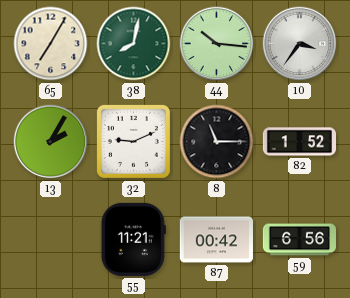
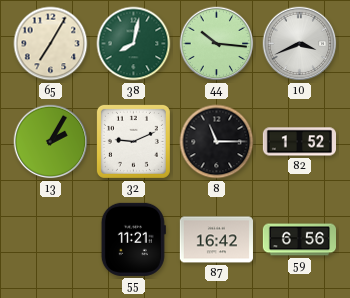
10: 3:36 -> 3:41 (300, 44)
87: 00:42 -> 16:42 (216, 240)
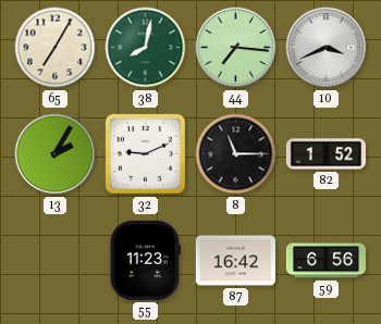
44: 10:16 -> 7:16 (236, 48)
55: 11:21 -> 11:23 (145, 260)
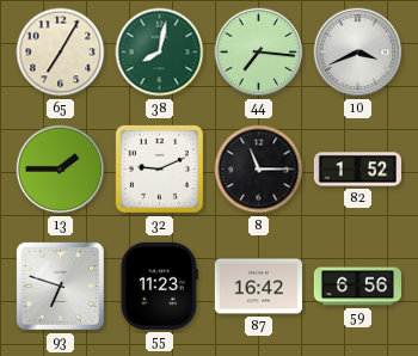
13: 2:05 -> 1:45 (61, 170)
93: none -> 6:48 (60, 286)
